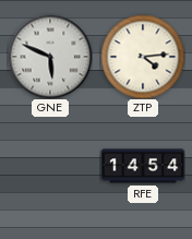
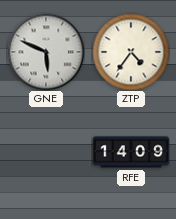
ZTP: 4:14 -> 4:36 (131, 52)
RFE: 14:54 -> 14:09 (131, 152)
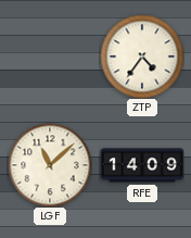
GNE: 5:49 -> none (46, 52)
LGF: none -> 11:08 (50, 165)
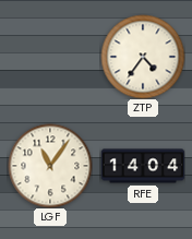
LGF: 11:08 -> 11:06 (50, 166)
RFE: 14:09 -> 14:04 (143, 166)
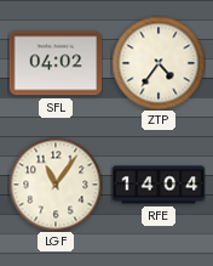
SFL: none -> 04:02 (56, 63)
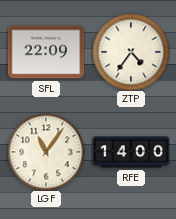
SFL: 04:02 -> 22:09 (46, 52)
RFE: 14:04 -> 14:00 (131, 152)
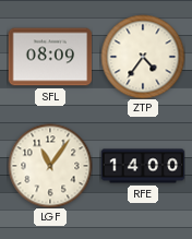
SFL: 22:09 -> 08:09 (50, 57)
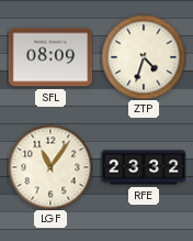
ZTP: 4:36 -> 4:33 (144, 57)
RFE: 14:00 -> 23:32 (144, 167)
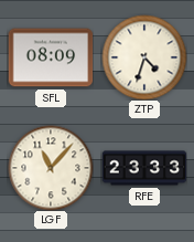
LGF: 11:06 -> 11:07 (51, 168)
RFE: 23:32 -> 23:33 (144, 168)
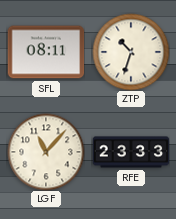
SFL: 08:09 -> 08:11 (46, 52)
ZTP: 4:33 -> 10:33 (131, 52)
